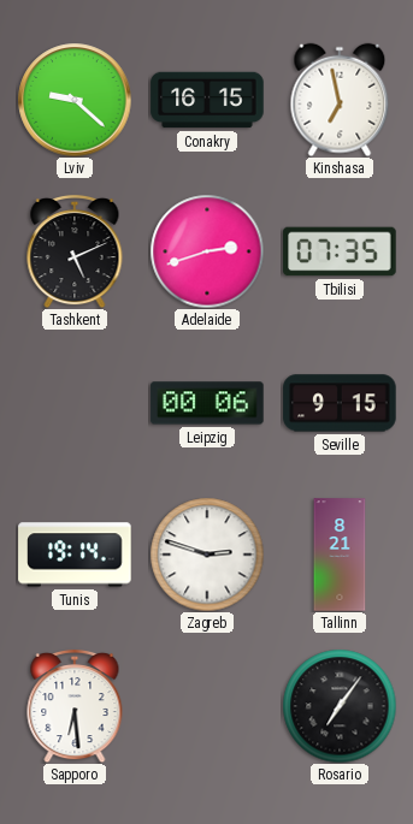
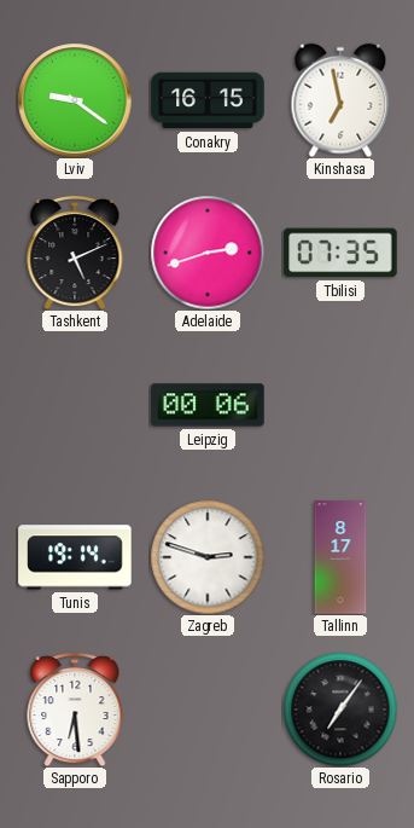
Lviv: 9:22 -> 9:21 (75, 100)
Seville: 9:15 -> none (340, 403)
Tallinn: 8:21 -> 8:17 (340, 557)
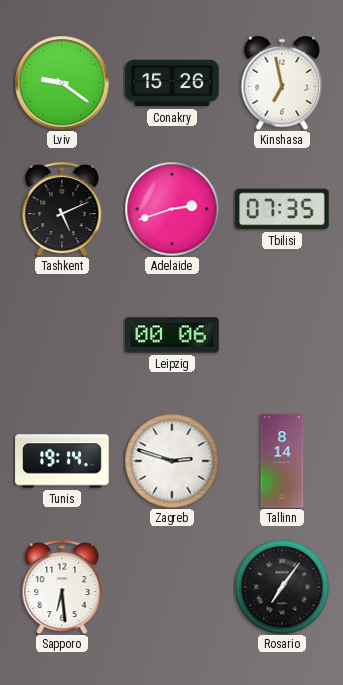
Conakry: 16:15 -> 15:26 (172, 83)
Tallinn: 8:17 -> 8:14 (282, 461)
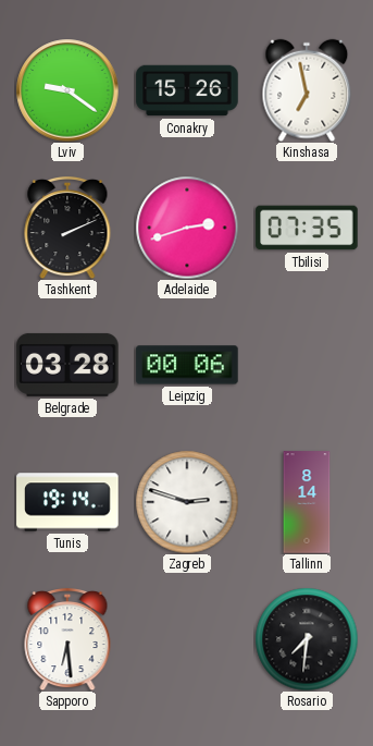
Tashkent: 5:11 -> 2:11 (67, 228)
Belgrade: none -> 03:28 (67, 365)
Rosario: 7:06 -> 7:31 (307, 639)
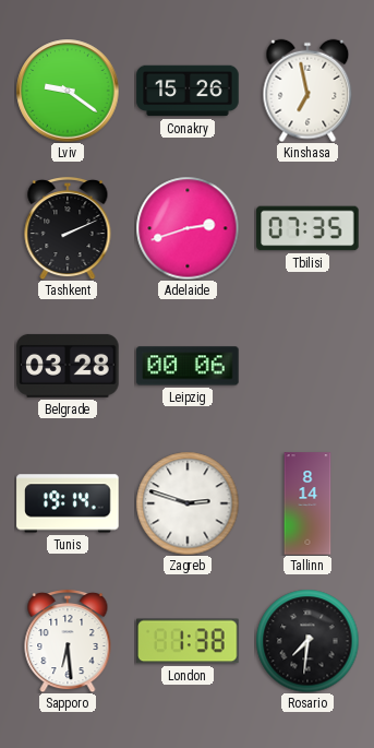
London: none -> 1:38 (188, 641)
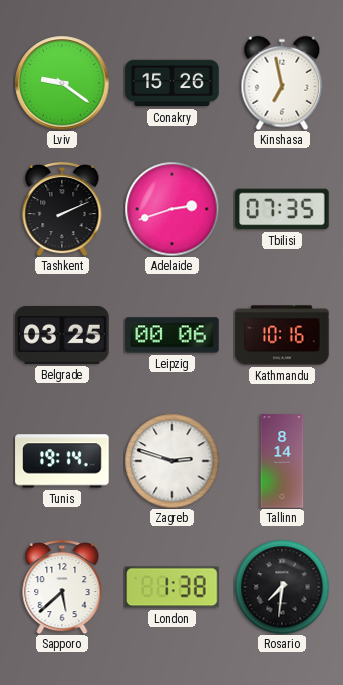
Belgrade: 03:28 -> 03:25 (62, 335)
Kathmandu: none -> 10:16 (282, 335)
Sapporo: 6:29 -> 5:38 (62, 587)
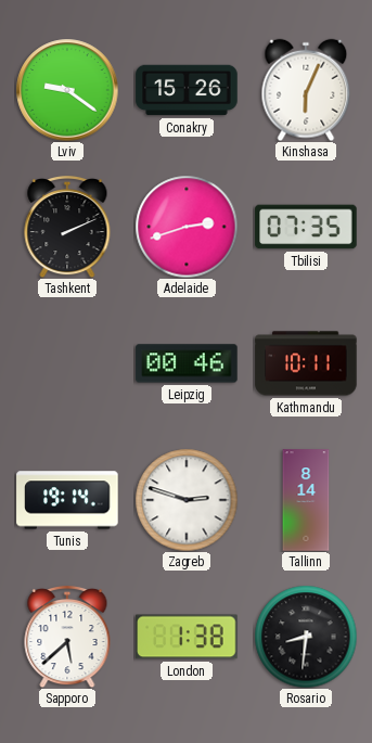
Kinshasa: 6:58 -> 6:04 (306, 90)
Belgrade: 03:25 -> none (62, 335)
Leipzig: 00:06 -> 00:46 (187, 363)
Kathmandu: 10:16 -> 10:11 (306, 363)
Rosario: 7:31 -> 8:31 (306, 637)
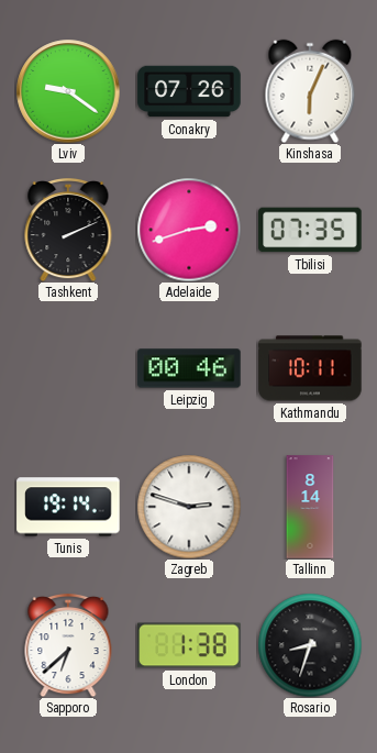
Conakry: 15:26 -> 07:26 (189, 91)
Sapporo: 5:38 -> 6:38 (68, 645)
Rosario: 8:31 -> 8:33 (310, 645)
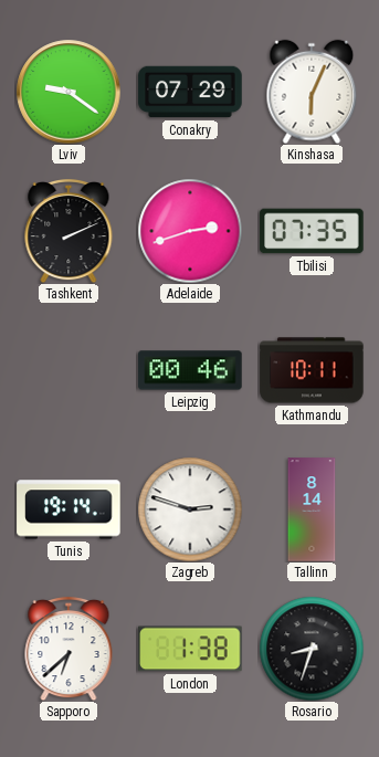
Conakry: 07:26 -> 07:29 (190, 92)
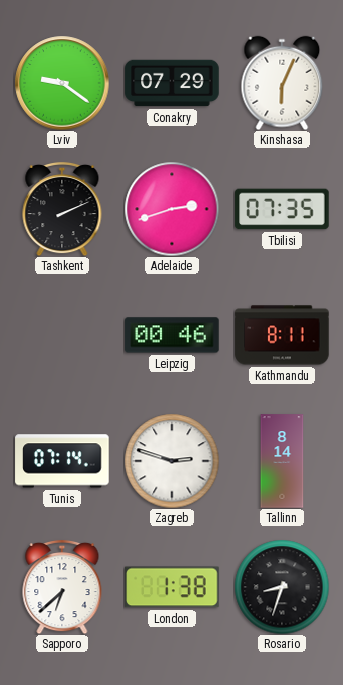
Kathmandu: 10:11 -> 8:11 (282, 335)
Tunis: 19:14 -> 07:14 (62, 461)
